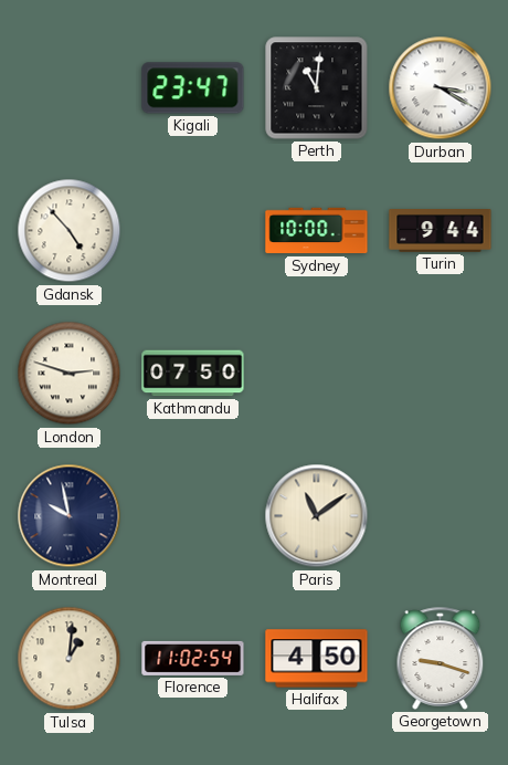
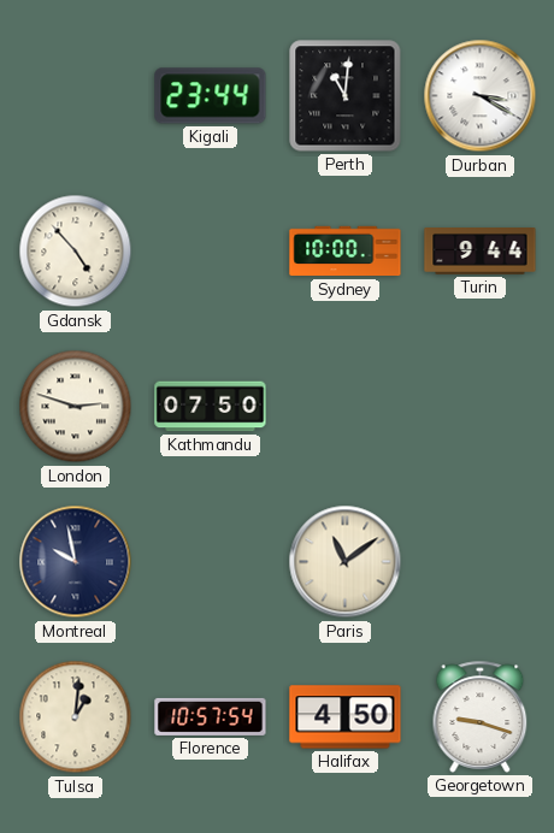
Kigali: 23:47 -> 23:44 (211, 96)
Florence: 11:02 -> 10:57 (211, 716)
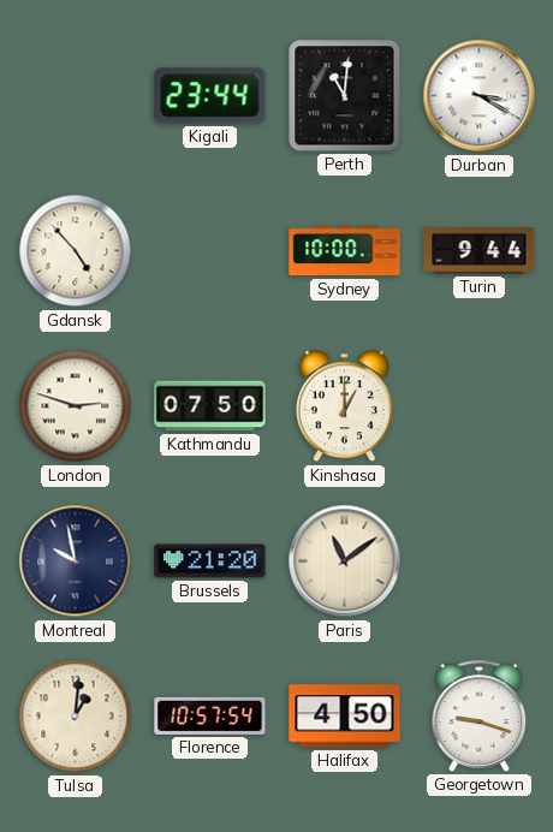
Kinshasa: none -> 1:00 (344, 406)
Brussels: none -> 21:20 (210, 561)
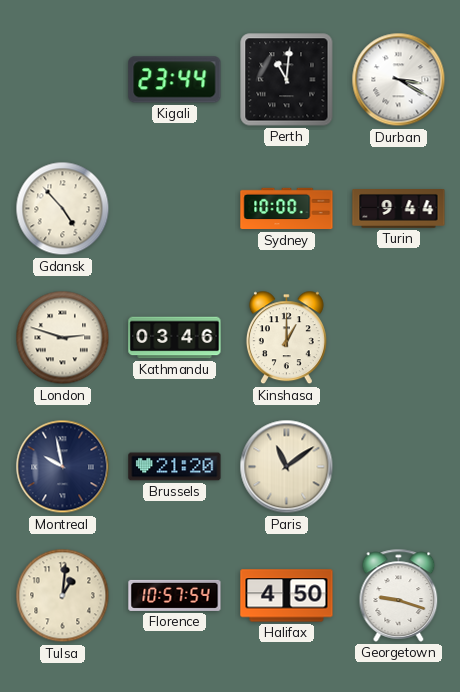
Kathmandu: 07:50 -> 03:46 (175, 338)
